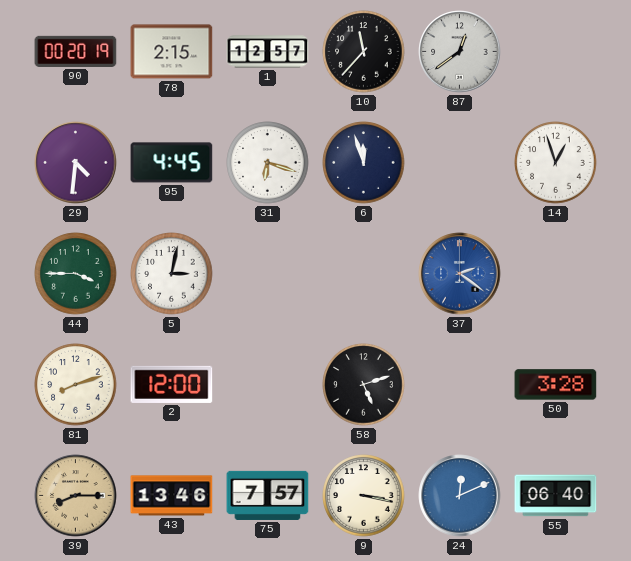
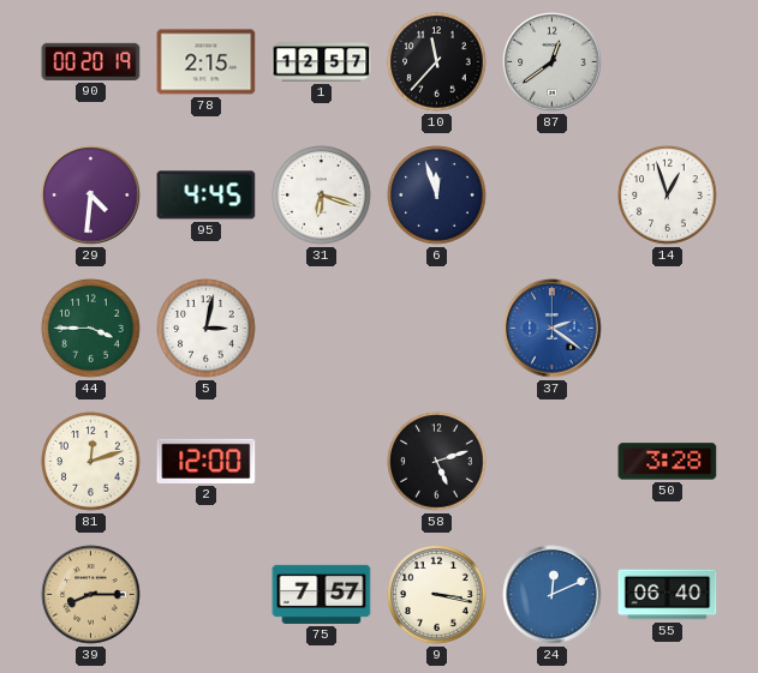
81: 8:12 -> 12:12 (91, 462)
43: 13:46 -> none (172, 496)
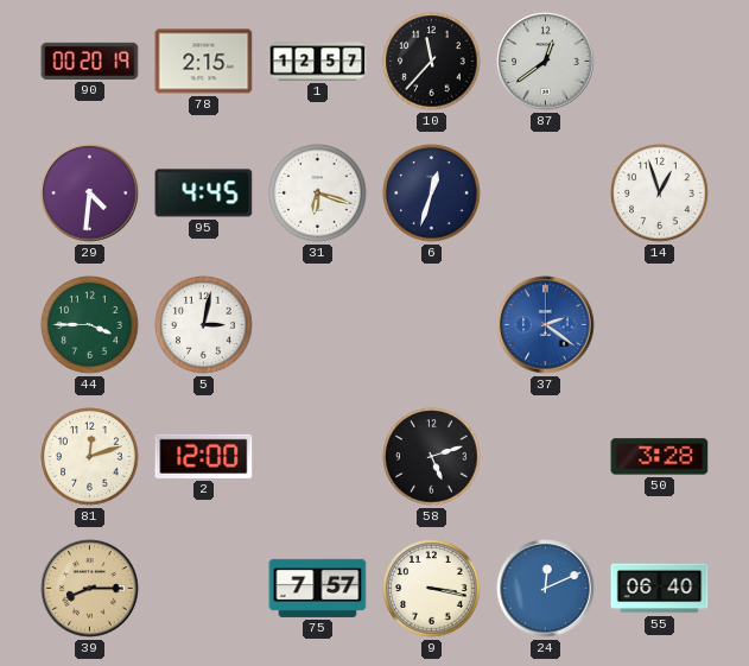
6: 11:57 -> 12:33 (432, 194)
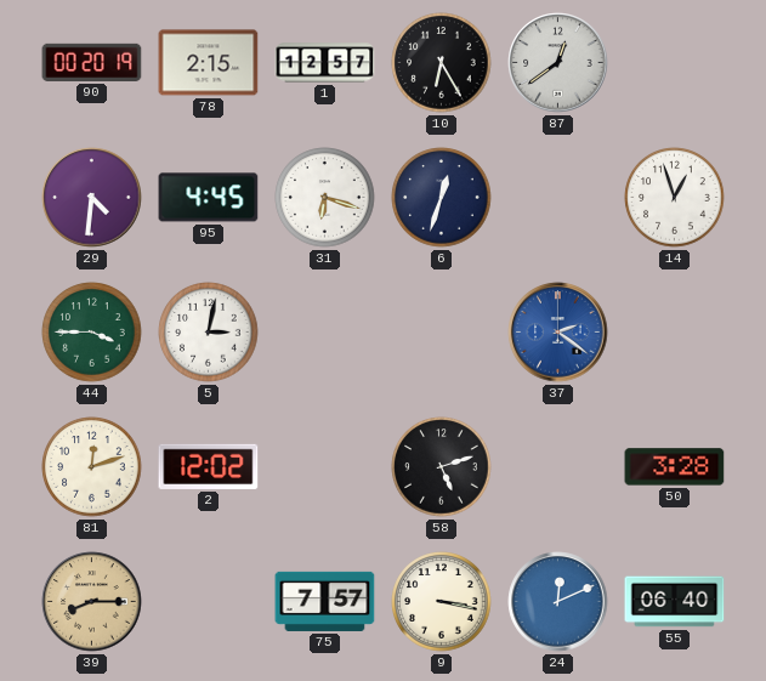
10: 11:37 -> 6:25 (442, 63)
2: 12:00 -> 12:02 (209, 466)
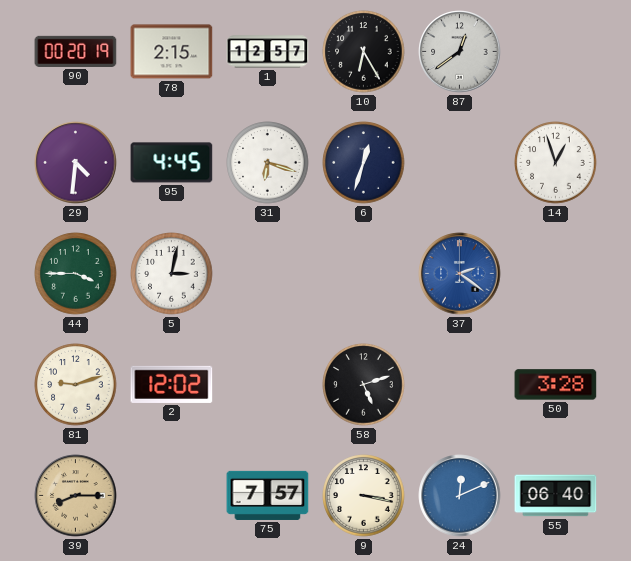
81: 12:12 -> 9:12 (76, 385)
